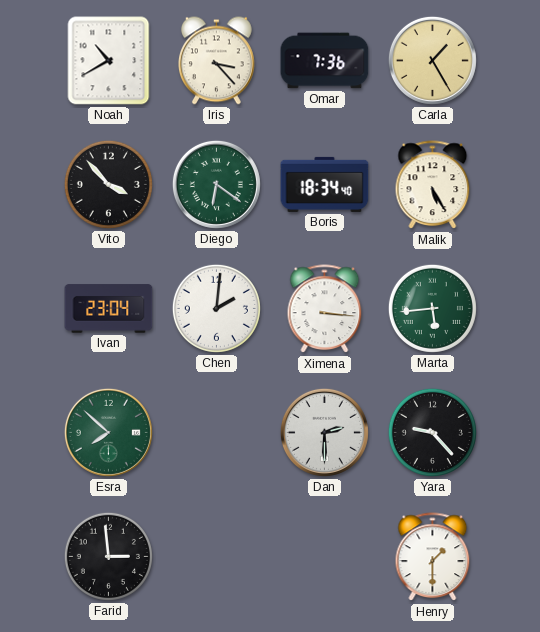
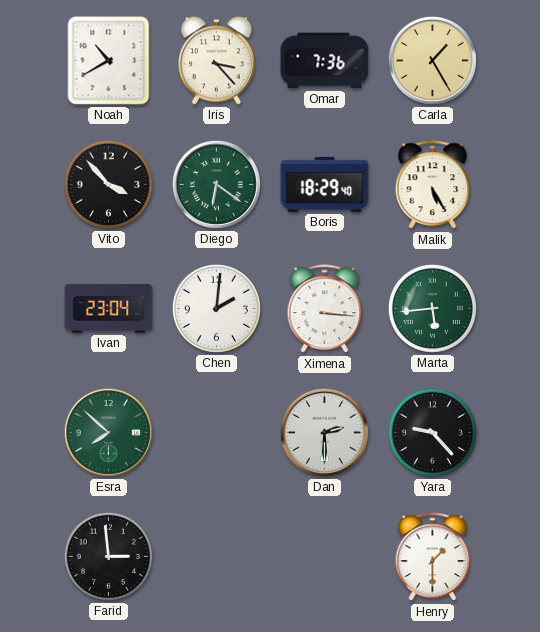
Boris: 18:34 -> 18:29 (325, 184)
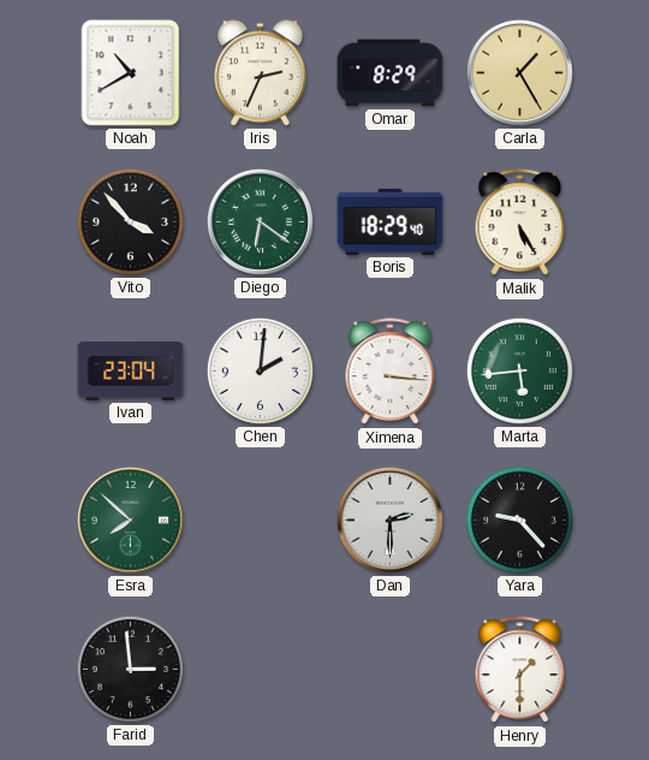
Iris: 3:23 -> 2:34 (261, 73)
Omar: 7:36 -> 8:29 (391, 73)
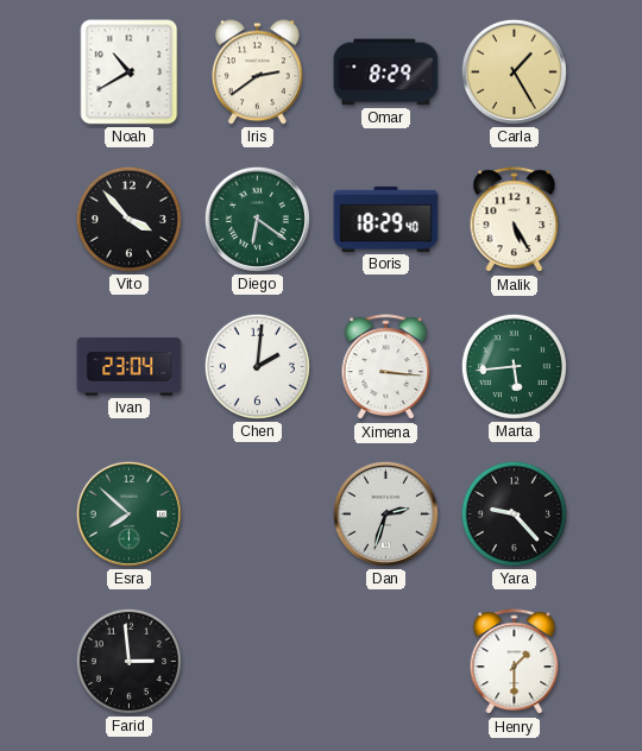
Iris: 2:34 -> 2:39 (258, 72)
Dan: 2:30 -> 2:33 (385, 513)
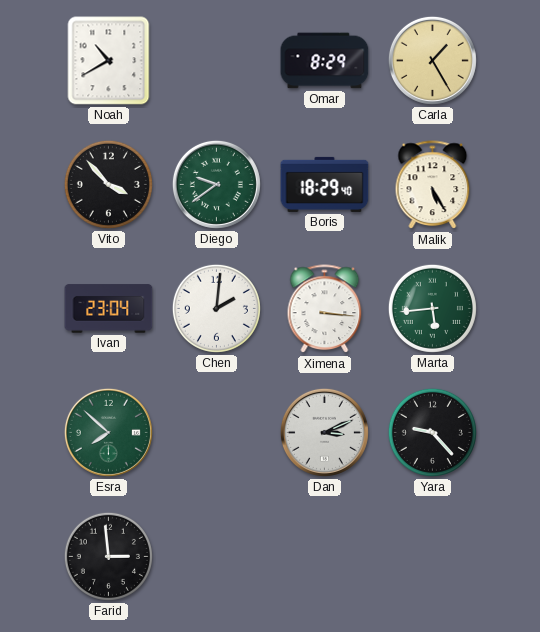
Iris: 2:39 -> none (258, 72)
Diego: 6:21 -> 9:39 (216, 184)
Dan: 2:33 -> 3:11 (324, 432)
Henry: 1:30 -> none (515, 662)
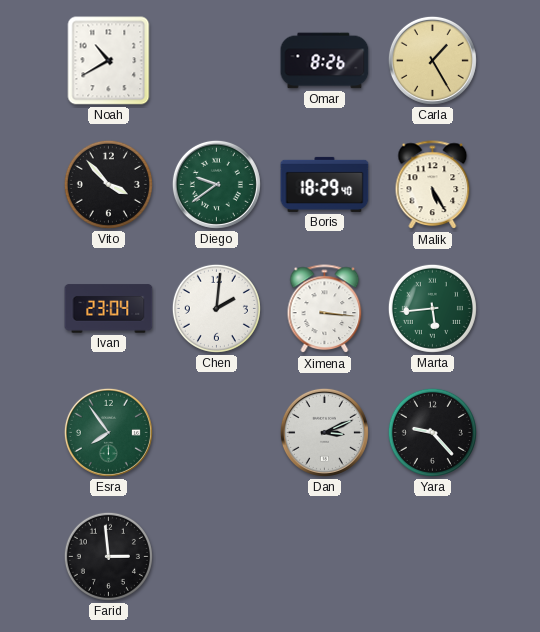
Omar: 8:29 -> 8:26 (325, 61)
Esra: 7:52 -> 7:54 (108, 432)
